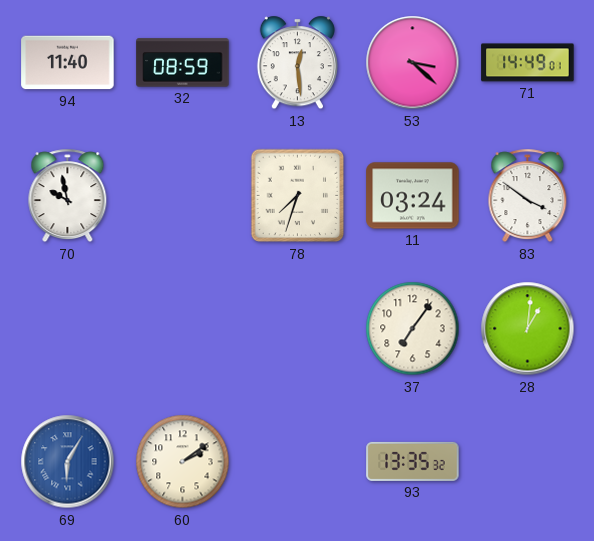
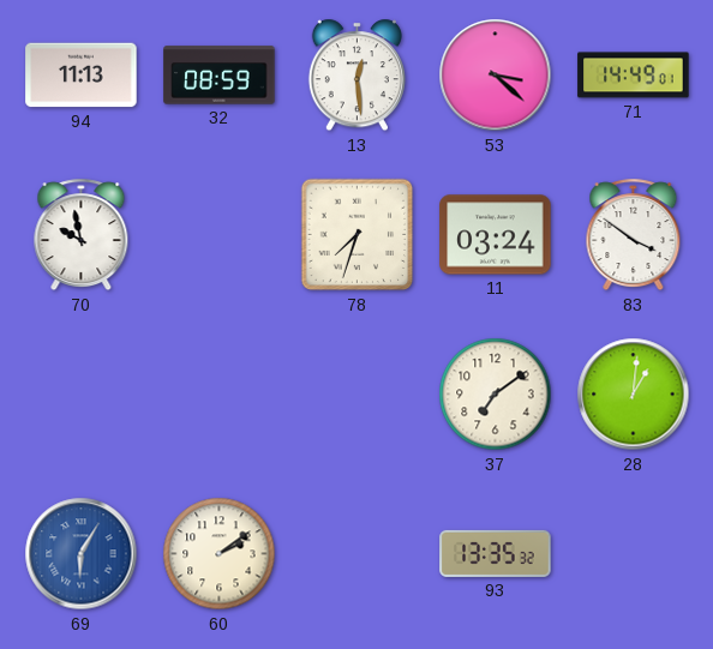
94: 11:40 -> 11:13 (82, 76)
37: 7:06 -> 7:09 (496, 395)
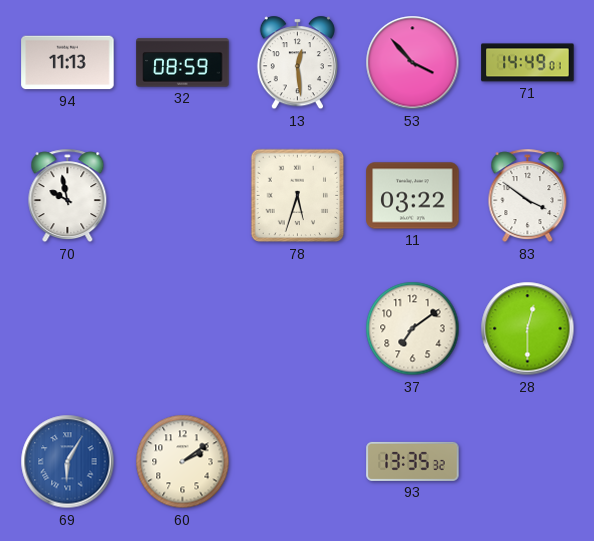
53: 3:22 -> 3:53 (413, 63)
78: 7:33 -> 5:33 (298, 196)
11: 03:24 -> 03:22 (413, 196)
28: 1:01 -> 12:30 (528, 329)
